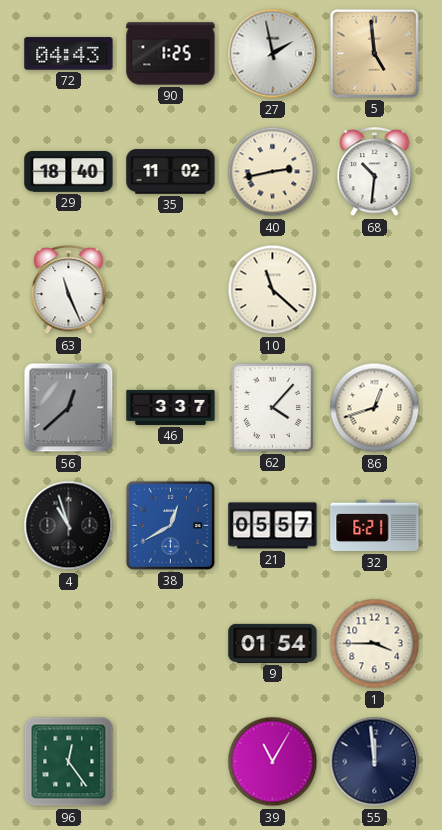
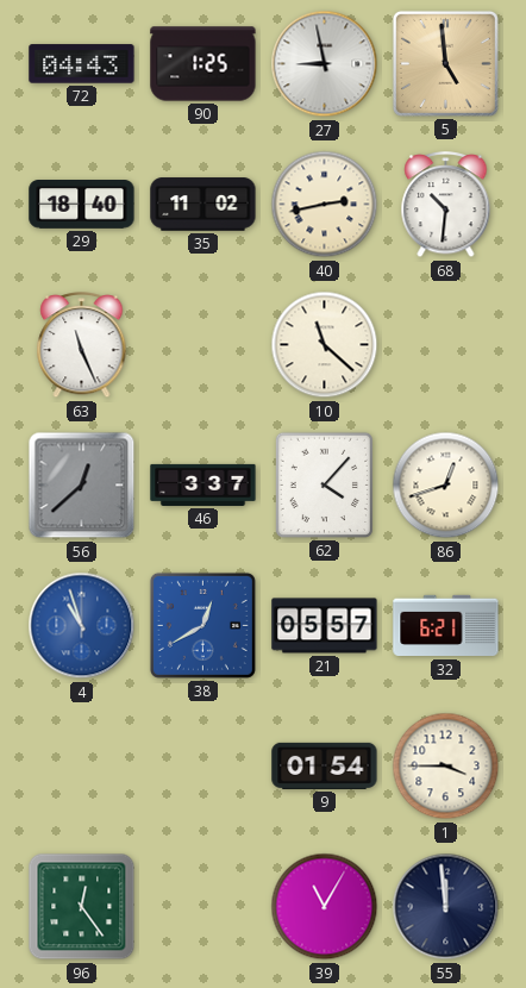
27: 1:58 -> 8:58 (325, 64)
4 dial: black -> blue (82, 626)
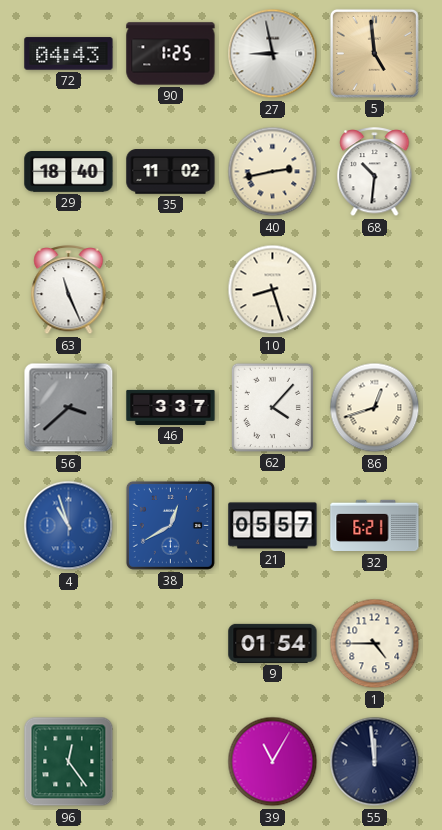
10: 11:22 -> 8:27 (273, 290)
56: 12:38 -> 3:38 (69, 408)
1: 3:45 -> 4:45 (375, 644)
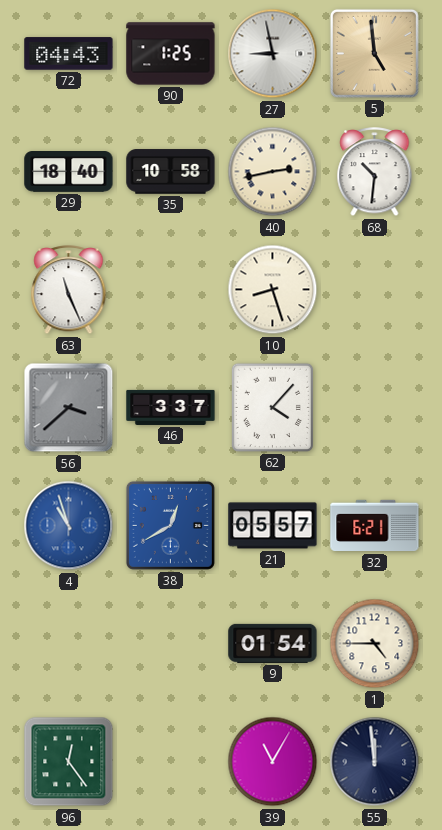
35: 11:02 -> 10:58 (171, 172)
86: 12:42 -> none (375, 408)
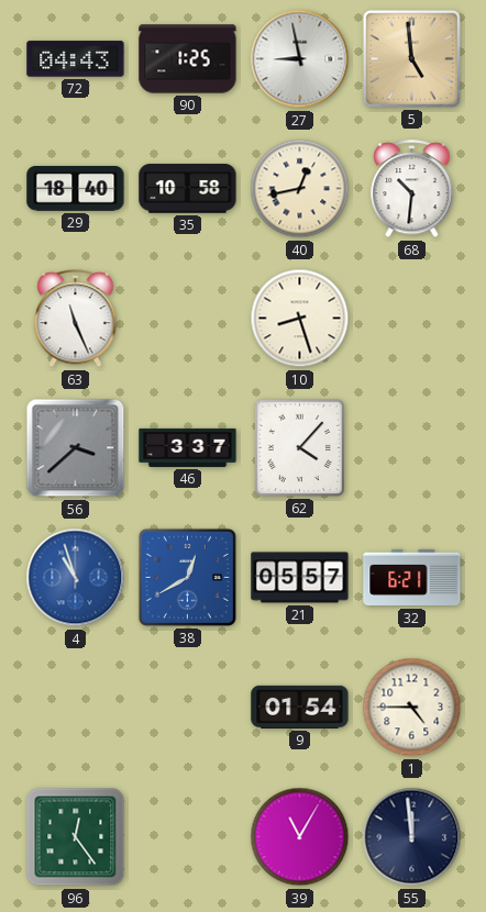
40: 2:43 -> 12:43 (300, 189)
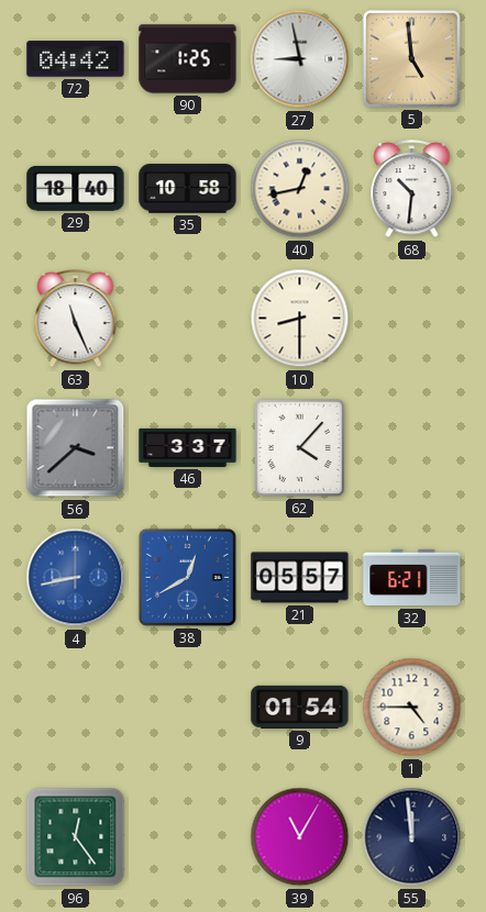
72: 04:43 -> 04:42 (76, 59)
10: 8:27 -> 8:30 (300, 319)
4: 10:57 -> 8:43 (76, 578)
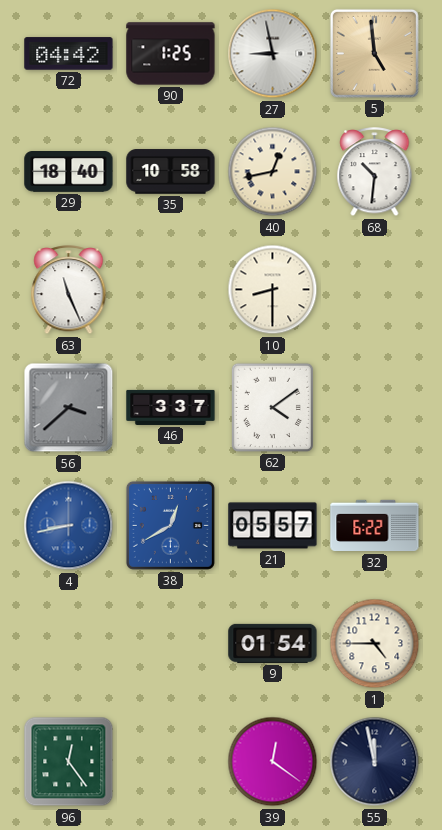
62: 4:07 -> 4:09 (272, 407)
32: 6:21 -> 6:22 (375, 526)
39: 11:05 -> 12:21 (273, 762)
55: 11:59 -> 11:58 (375, 762)
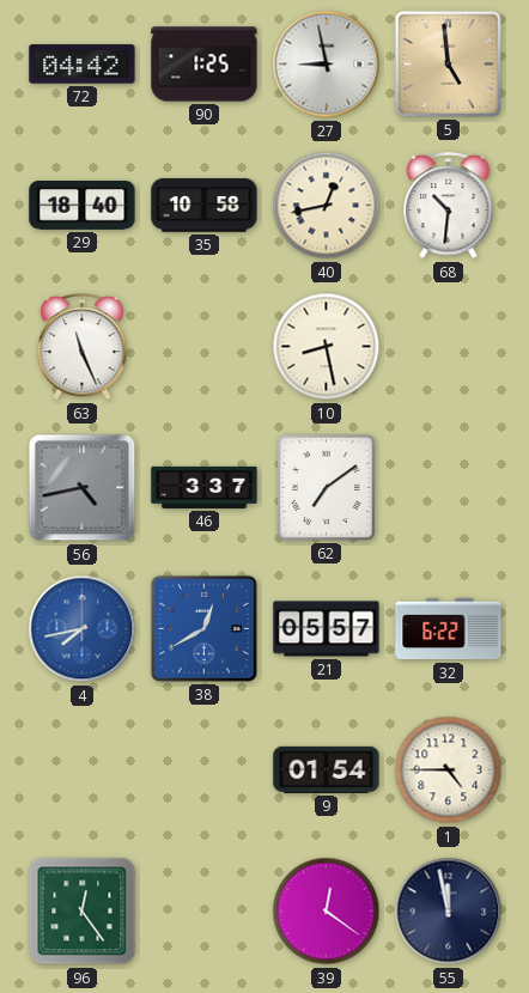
10: 8:30 -> 8:28 (327, 347)
56: 3:38 -> 4:43 (83, 488)
62: 4:09 -> 7:09 (326, 487)
4: 8:43 -> 7:43 (83, 629)
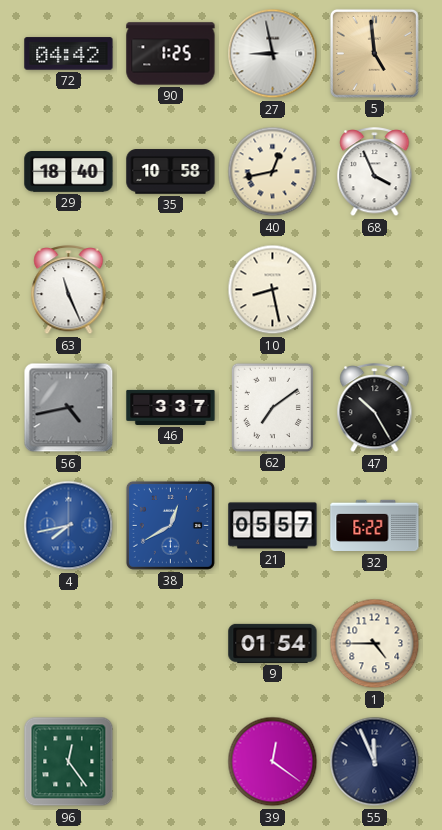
68: 10:31 -> 3:56 (375, 173)
47: none -> 10:25 (375, 409)
55: 11:58 -> 11:56 (375, 762)
